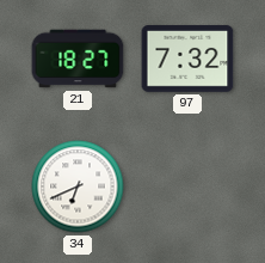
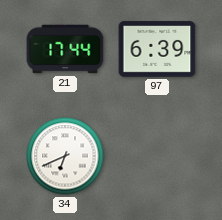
21: 18:27 -> 17:44 (65, 49)
97: 7:32 -> 6:39 (157, 49)
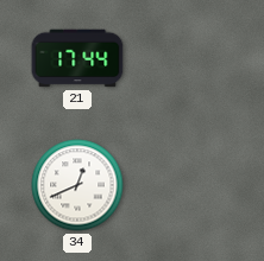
97: 6:39 -> none (157, 49)
34: 6:41 -> 12:41 (77, 185)
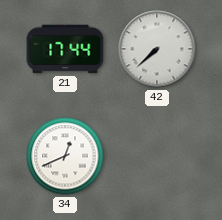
42: none -> 7:38 (157, 49)
